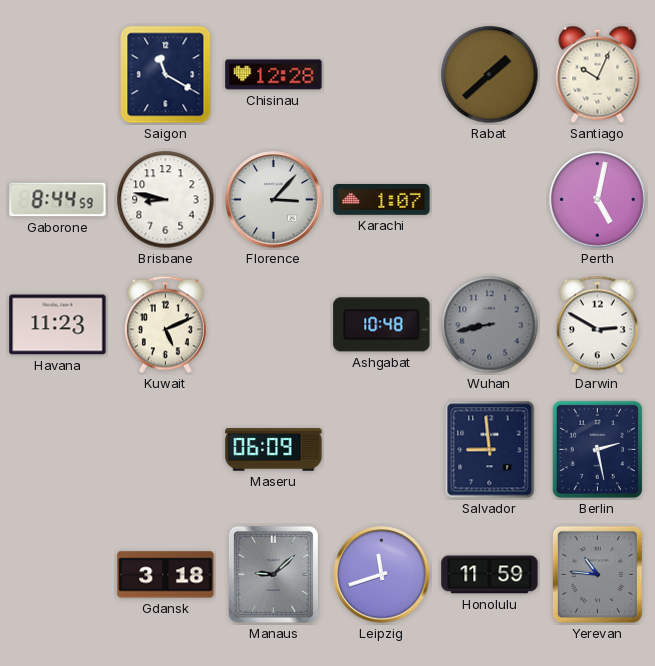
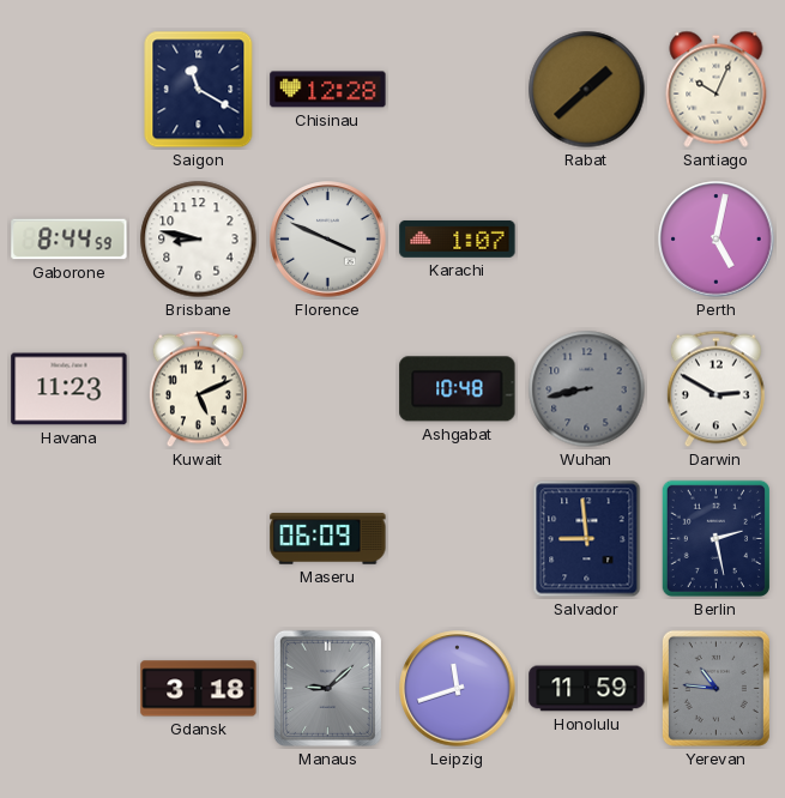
Florence: 3:07 -> 3:49 (328, 240)
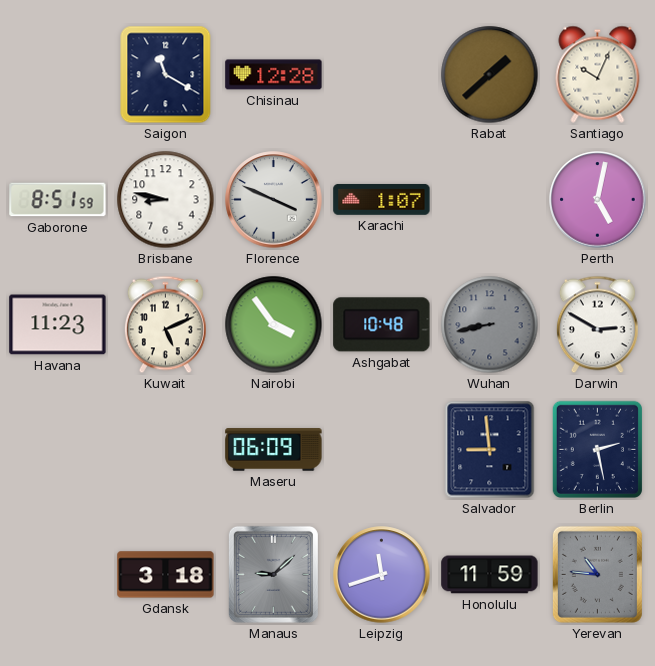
Gaborone: 8:44 -> 8:51 (58, 200)
Nairobi: none -> 3:54 (274, 325)
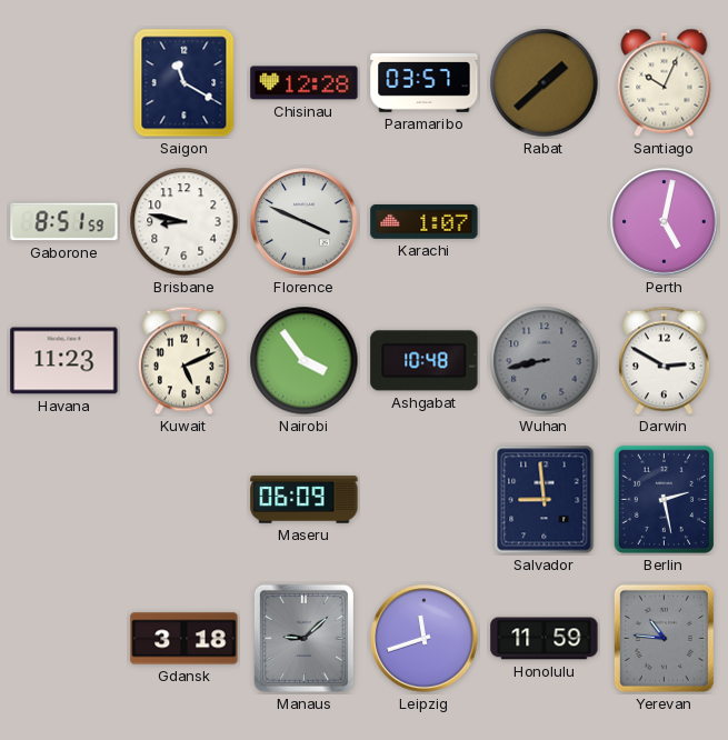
Paramaribo: none -> 03:57 (425, 83)
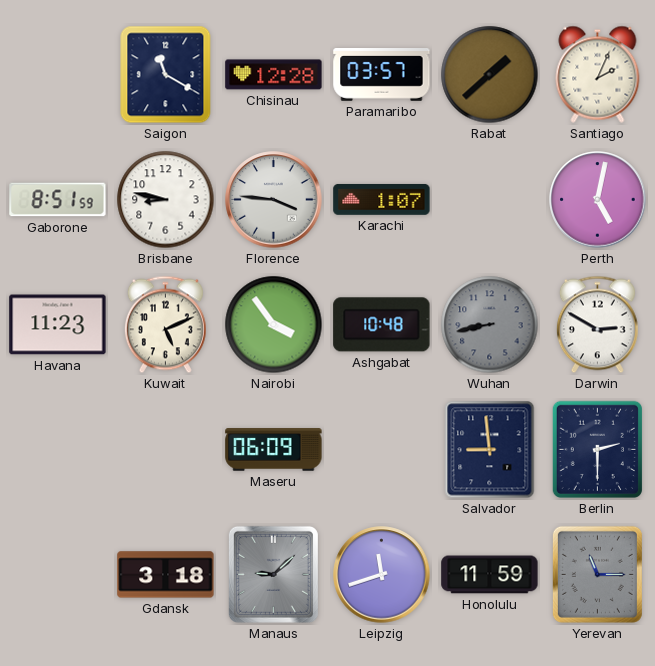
Santiago: 10:04 -> 2:04 (598, 74)
Florence: 3:49 -> 3:46 (274, 200)
Berlin: 2:28 -> 2:30 (597, 449)
Yerevan: 10:46 -> 11:15 (597, 574)
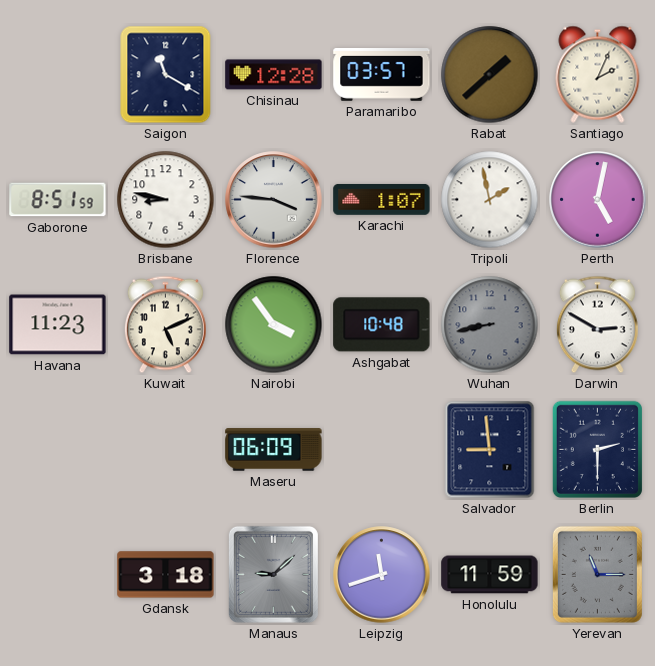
Tripoli: none -> 1:58 (490, 200)
